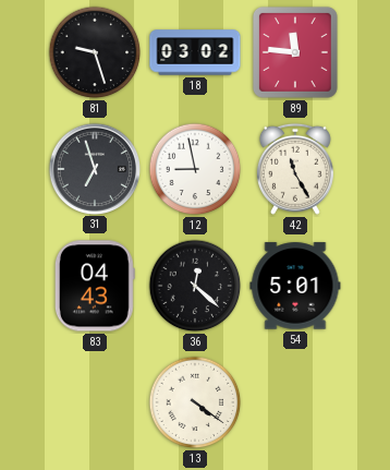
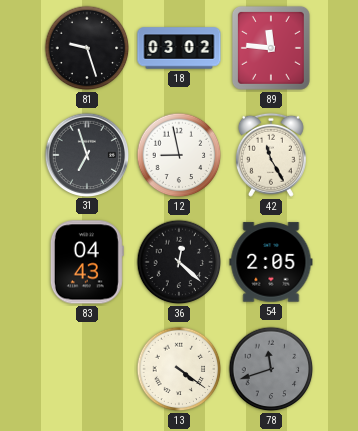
54: 5:01 -> 2:05 (271, 262)
78: none -> 11:42 (271, 369)
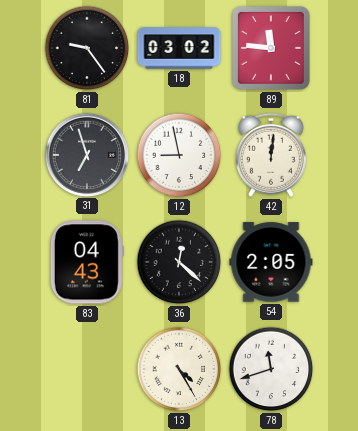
81: 9:27 -> 9:24 (87, 48)
42: 11:25 -> 12:01 (271, 155)
13: 4:21 -> 4:25 (179, 369)
78 dial: grey -> white (271, 369)
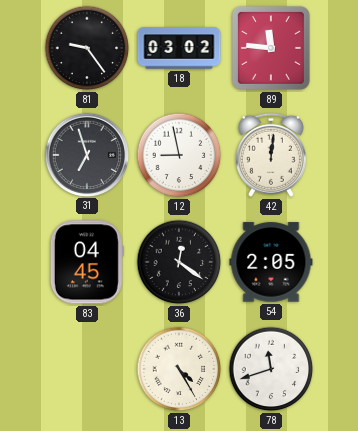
83: 04:43 -> 04:45 (87, 262)
36: 12:22 -> 12:21 (179, 262)
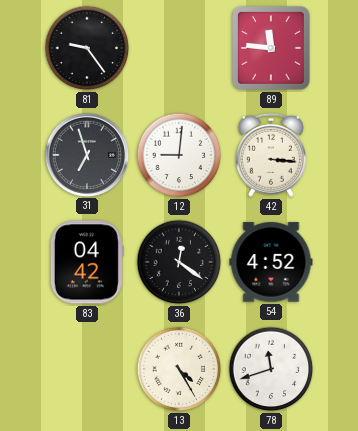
18: 03:02 -> none (179, 48)
12: 8:58 -> 9:01 (179, 155)
42: 12:01 -> 3:16 (271, 155)
83: 04:45 -> 04:42 (87, 262)
54: 2:05 -> 4:52 (271, 262)
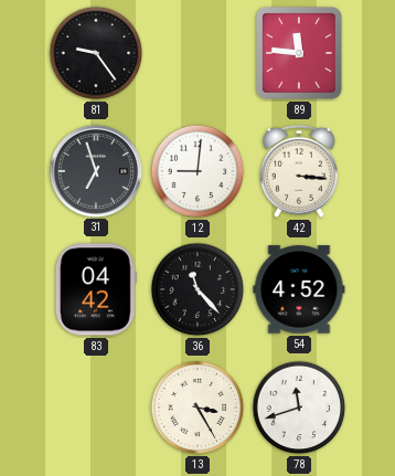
36: 12:21 -> 11:23 (197, 289)
13: 4:25 -> 3:25 (197, 408)
